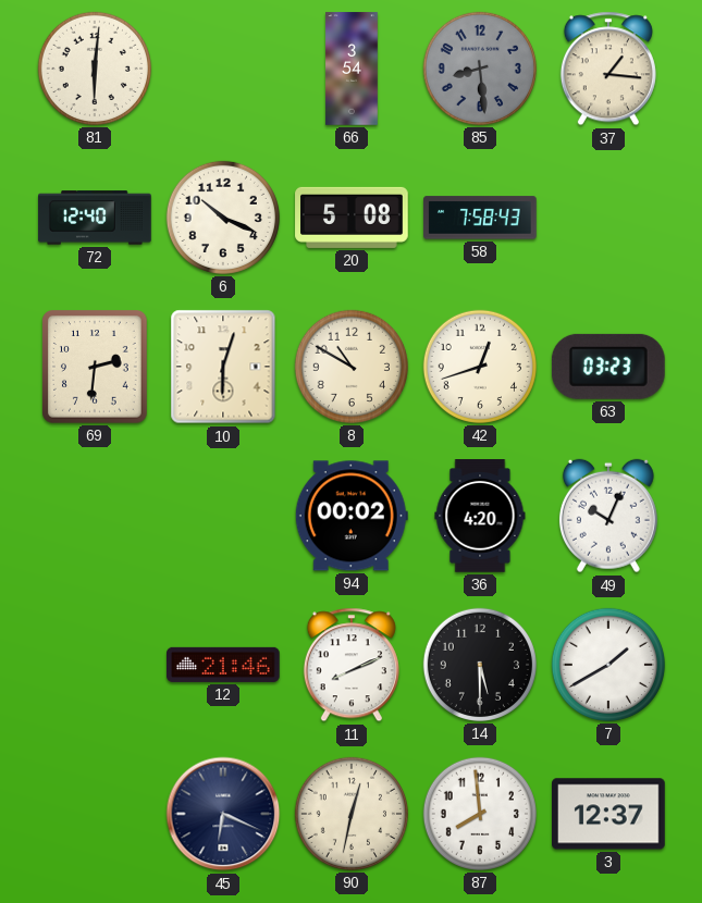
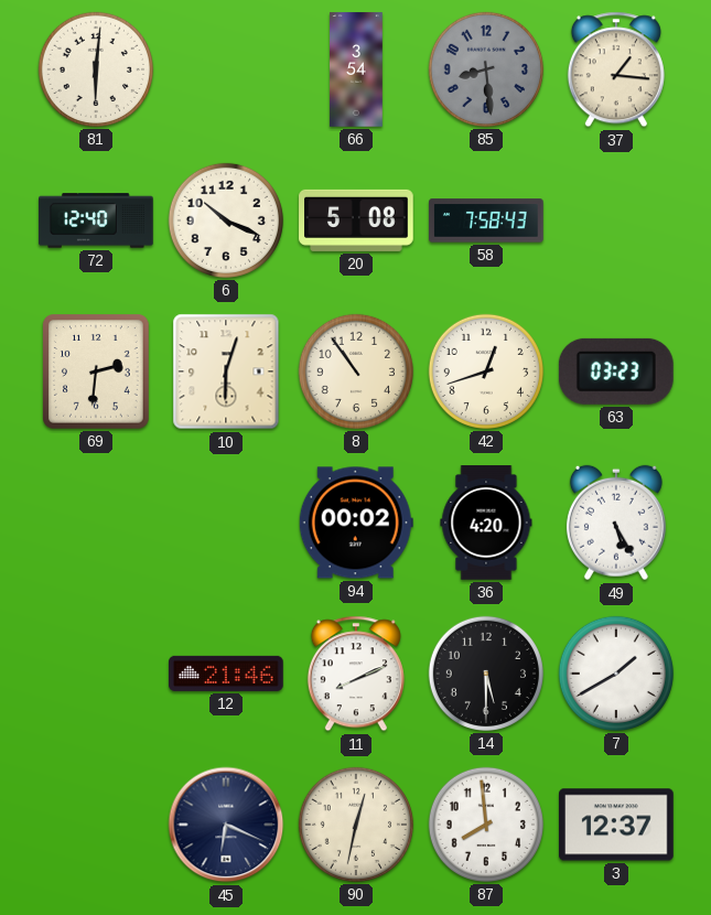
8: 10:50 -> 10:54 (356, 372)
49: 10:04 -> 5:25 (616, 523)
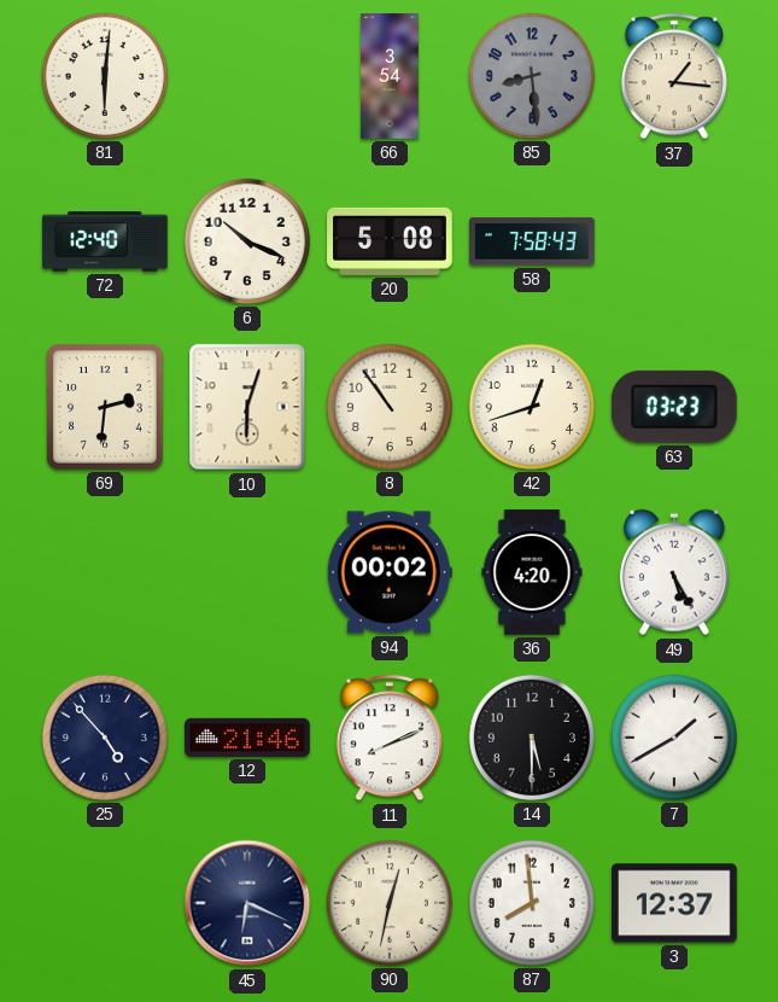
25: none -> 4:53 (105, 738)
